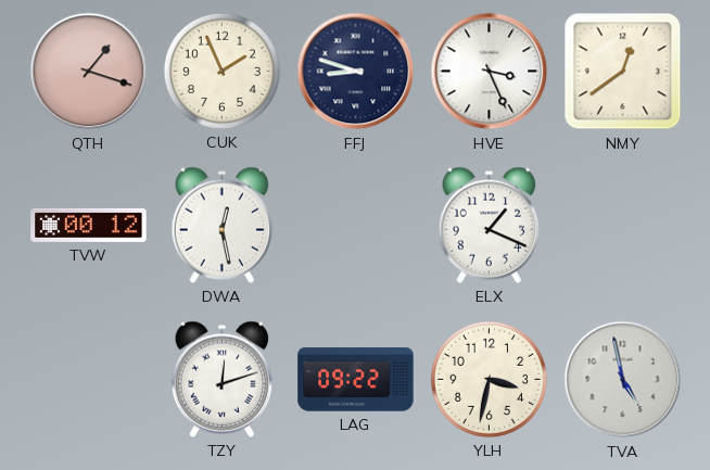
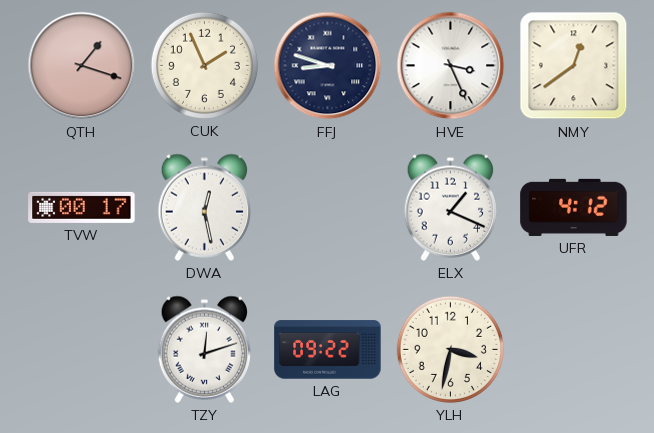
TVW: 00:12 -> 00:17 (82, 207)
UFR: none -> 4:12 (574, 207)
TVA: 4:58 -> none (623, 380)
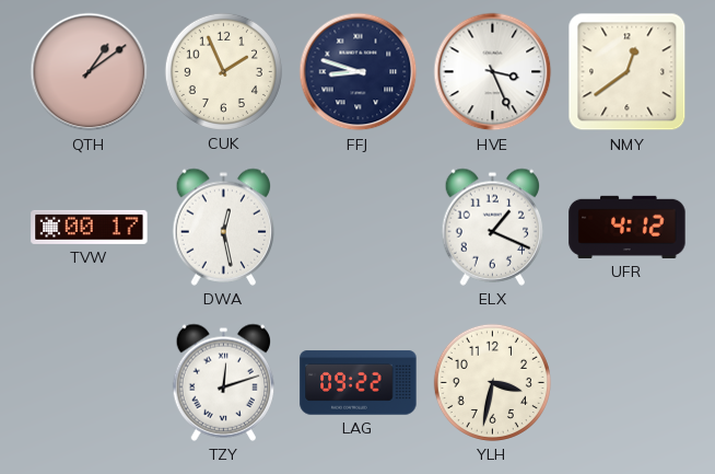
QTH: 1:18 -> 1:09 (90, 72)
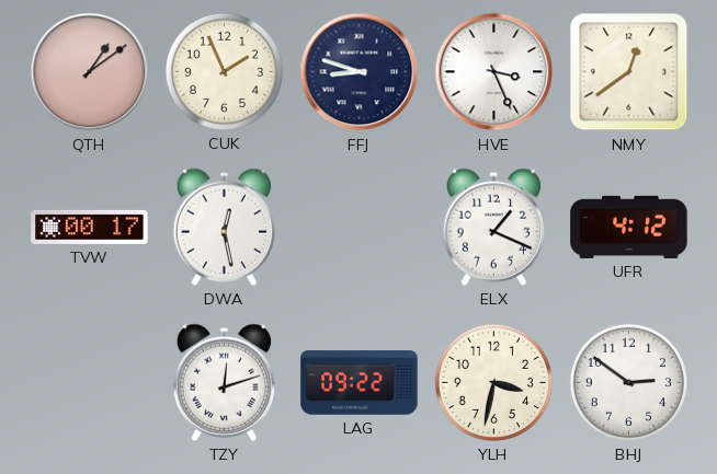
BHJ: none -> 2:51 (628, 382)
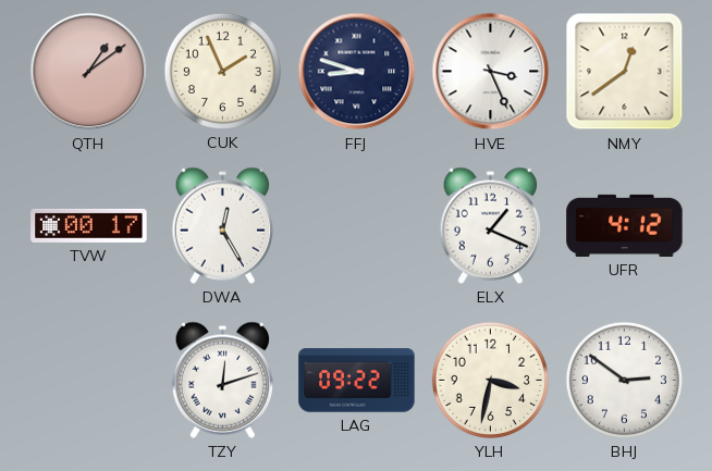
DWA: 12:28 -> 12:25 (223, 225)
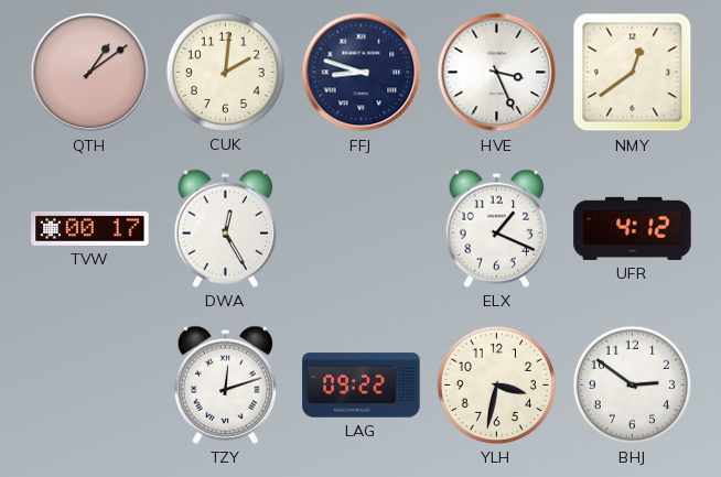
CUK: 1:56 -> 2:01 (225, 72)
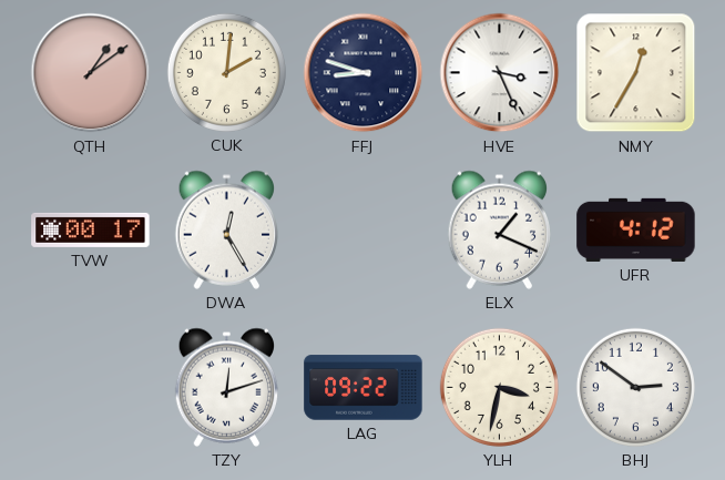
NMY: 12:39 -> 12:35 (636, 73)
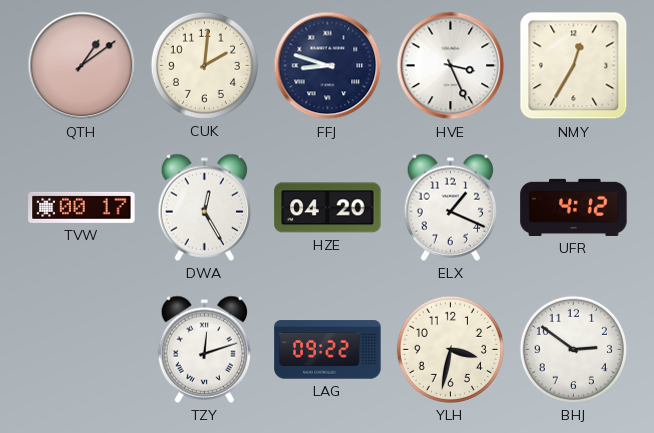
HZE: none -> 04:20 (328, 208)
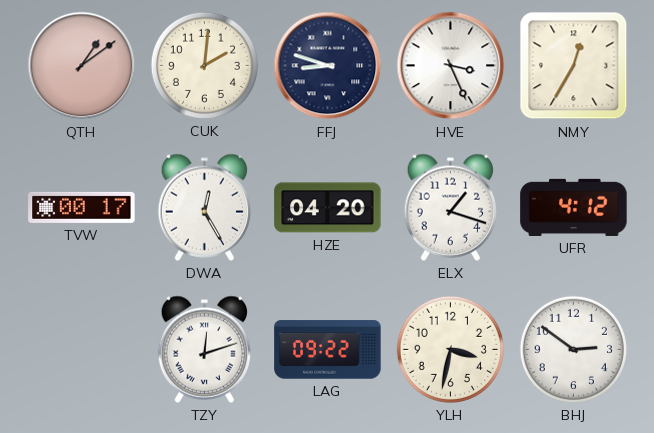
ELX: 1:19 -> 1:18 (451, 207)
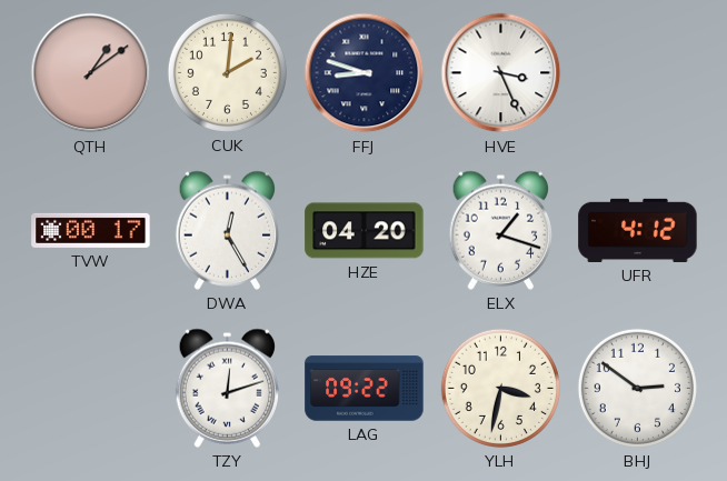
NMY: 12:35 -> none (574, 66)
